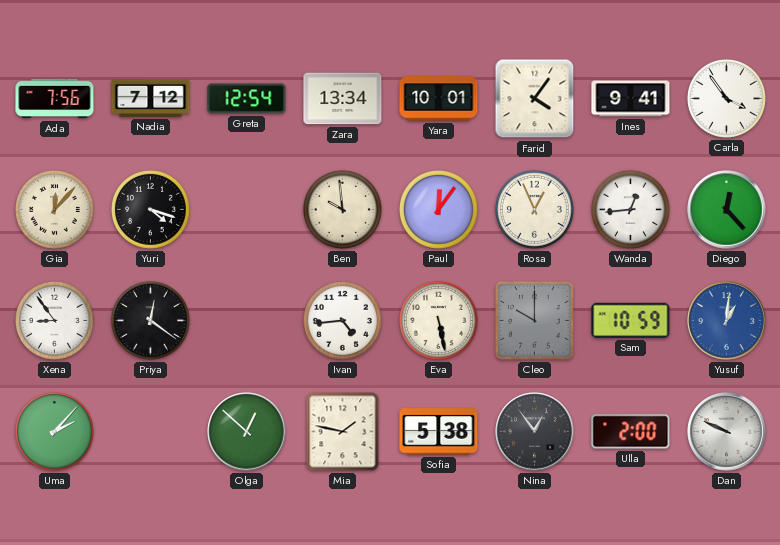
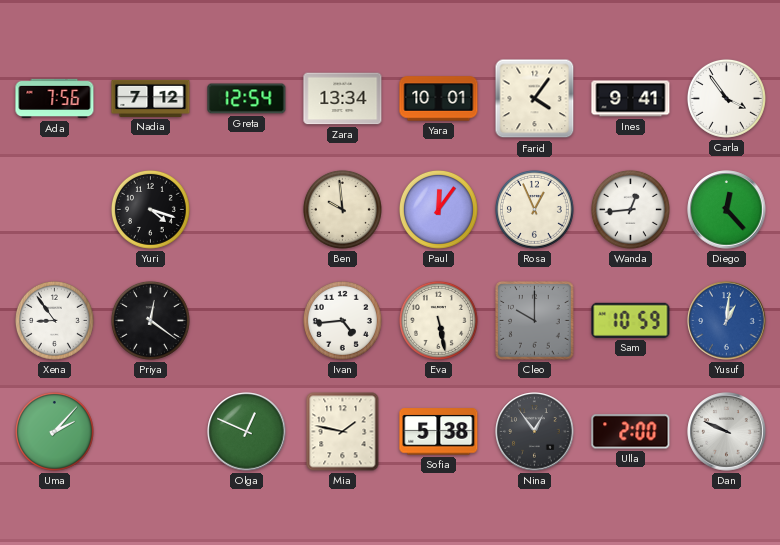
Gia: 12:07 -> none (54, 209)
Olga: 12:52 -> 12:49 (247, 432)
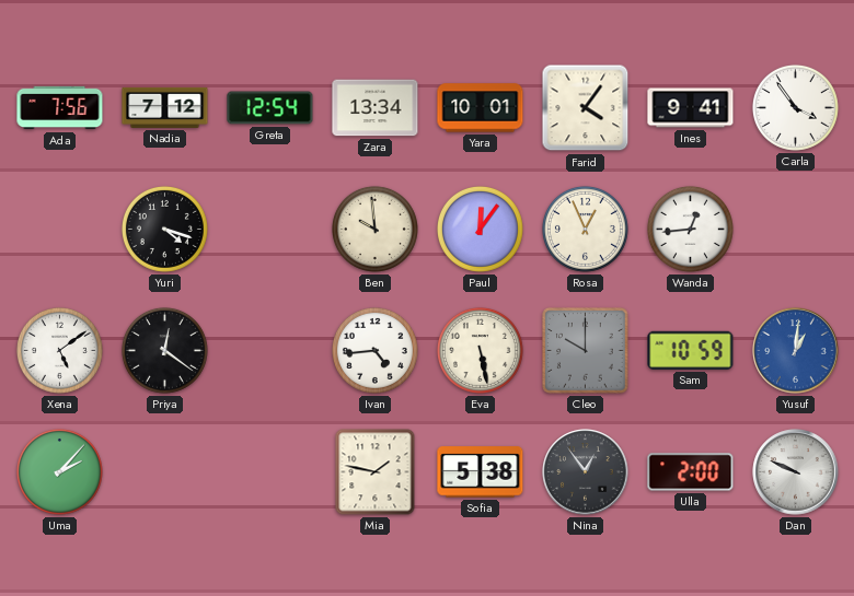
Diego: 12:23 -> none (727, 210)
Xena: 8:54 -> 5:09 (59, 350)
Olga: 12:49 -> none (247, 432)
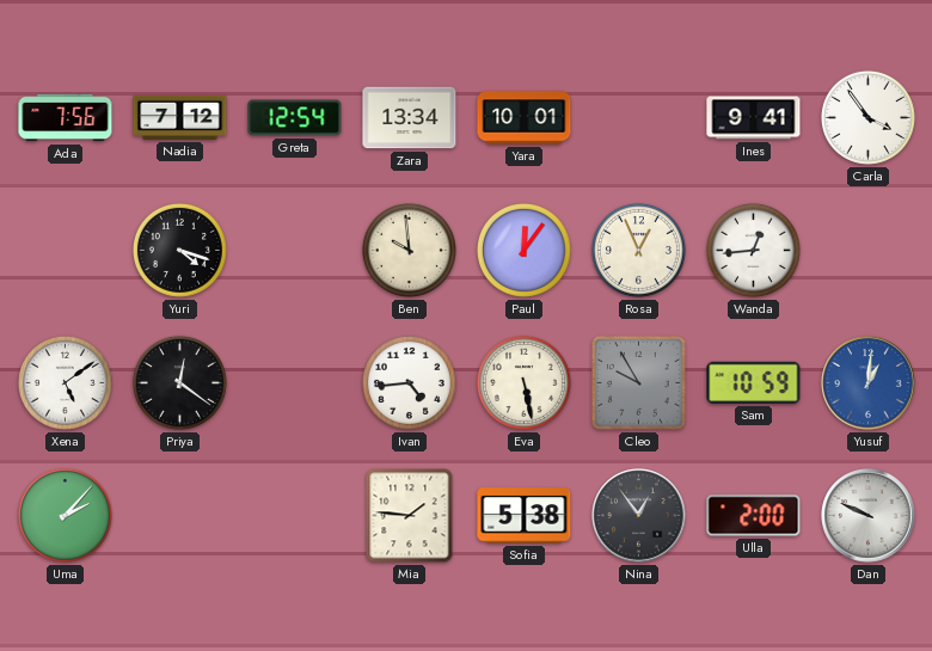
Farid: 4:06 -> none (586, 108)
Cleo: 10:00 -> 9:55 (639, 383)
Mia: 1:47 -> 1:46 (410, 516)
